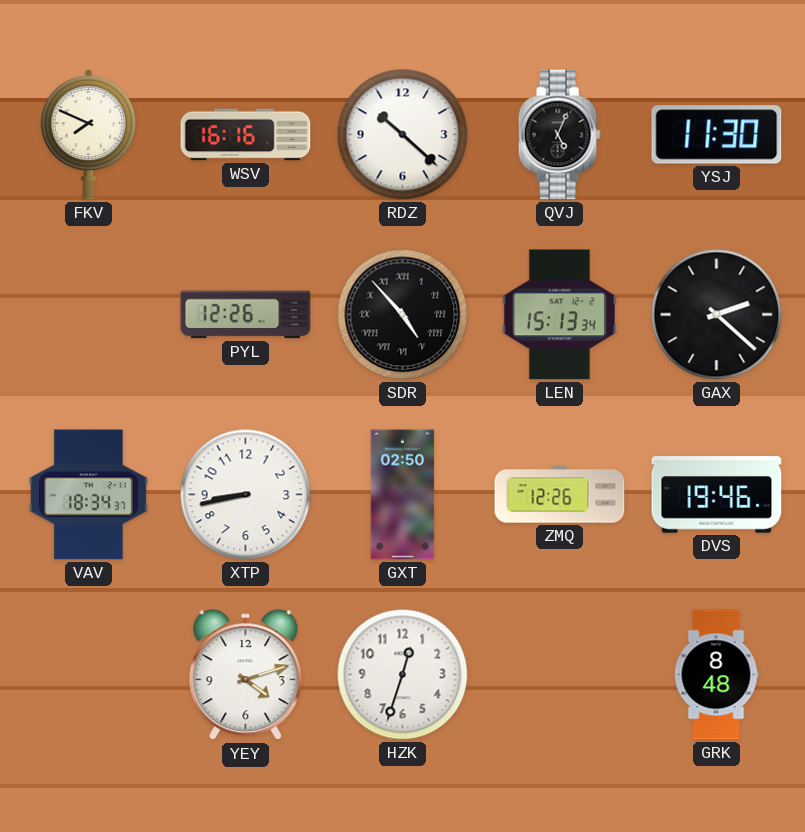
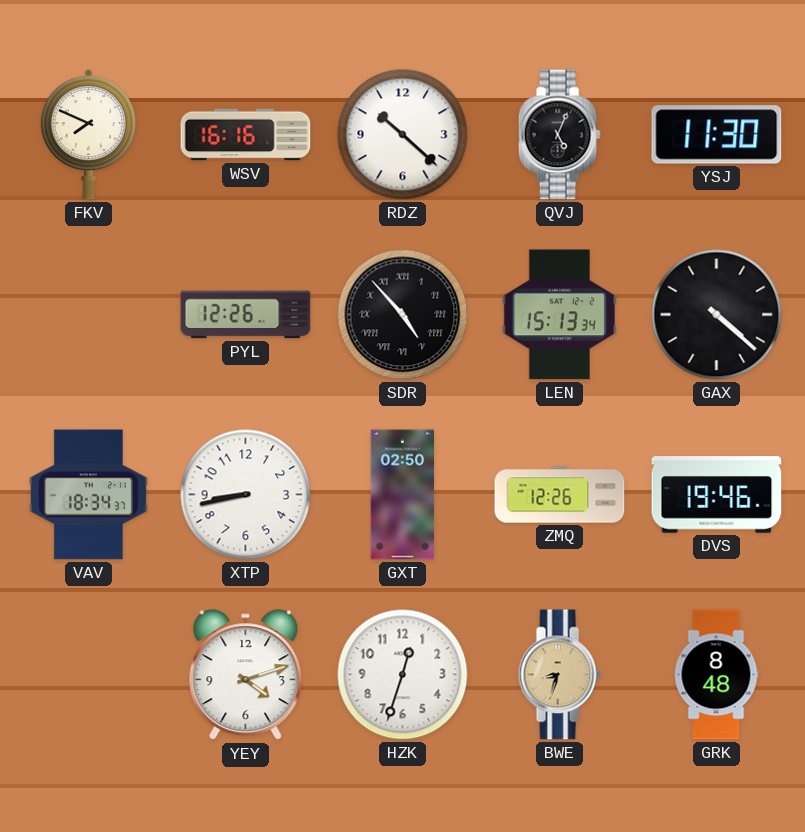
GAX: 2:22 -> 4:22 (717, 315)
BWE: none -> 8:33 (559, 675)
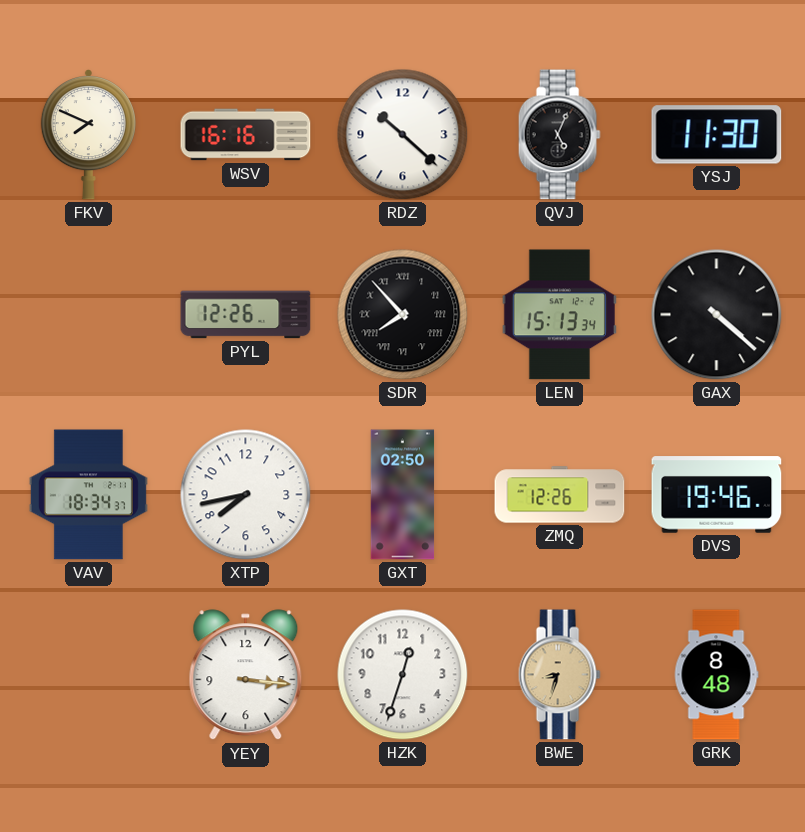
SDR: 4:53 -> 7:53 (403, 315)
XTP: 8:43 -> 7:43 (246, 495)
YEY: 4:12 -> 3:16 (246, 675)
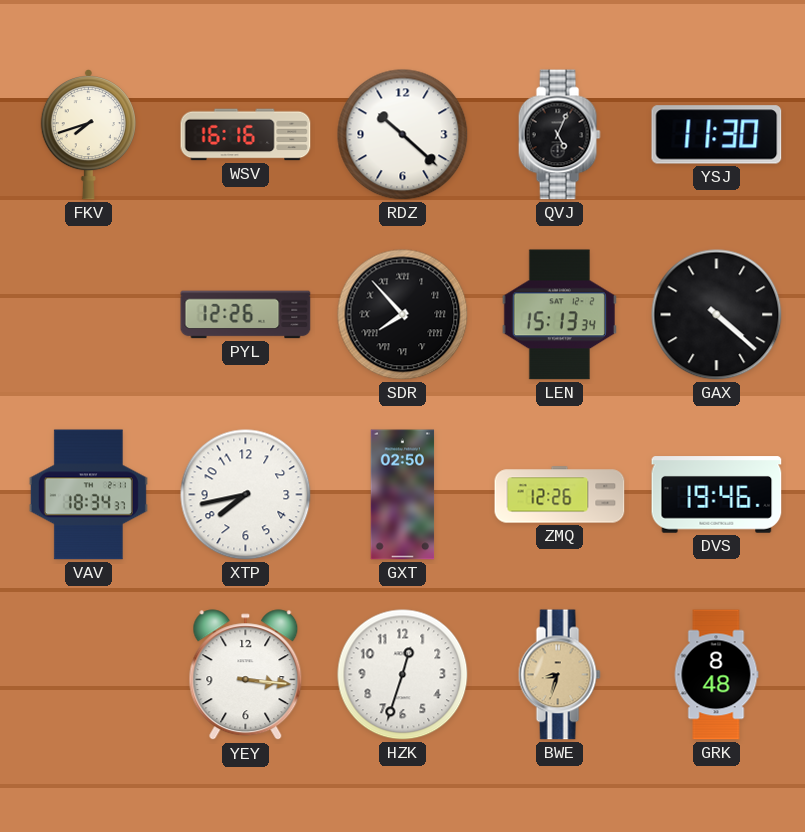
FKV: 7:49 -> 7:42 (88, 135)
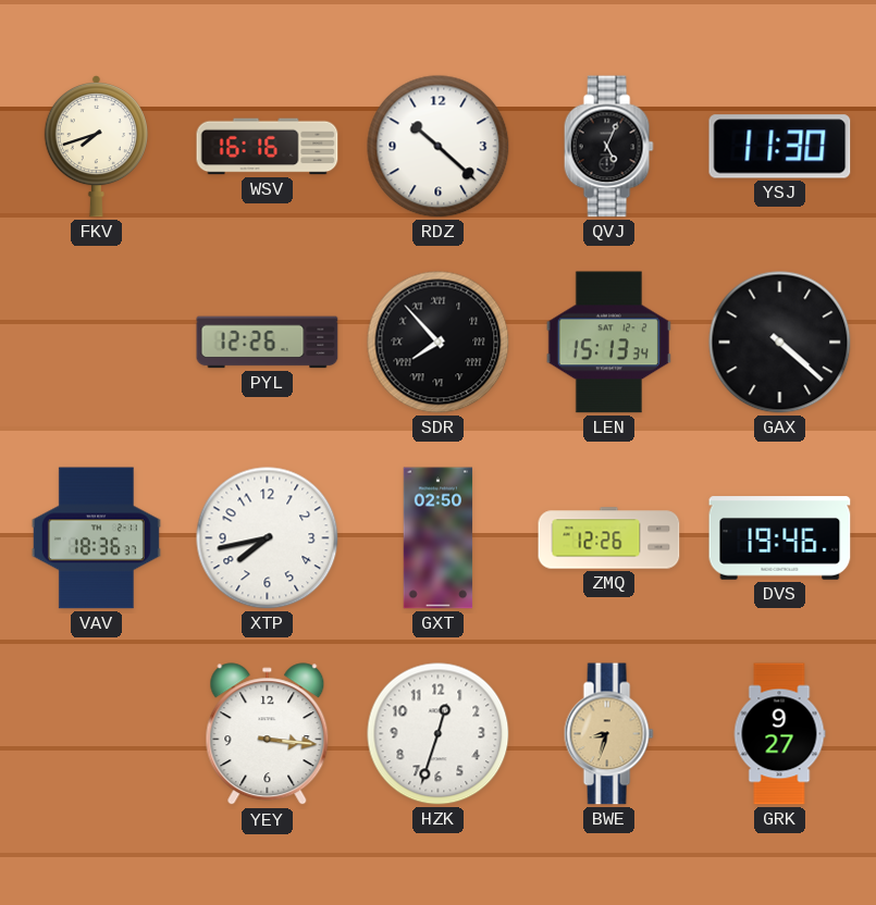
VAV: 18:34 -> 18:36 (96, 538)
GRK: 8:48 -> 9:27 (779, 734)
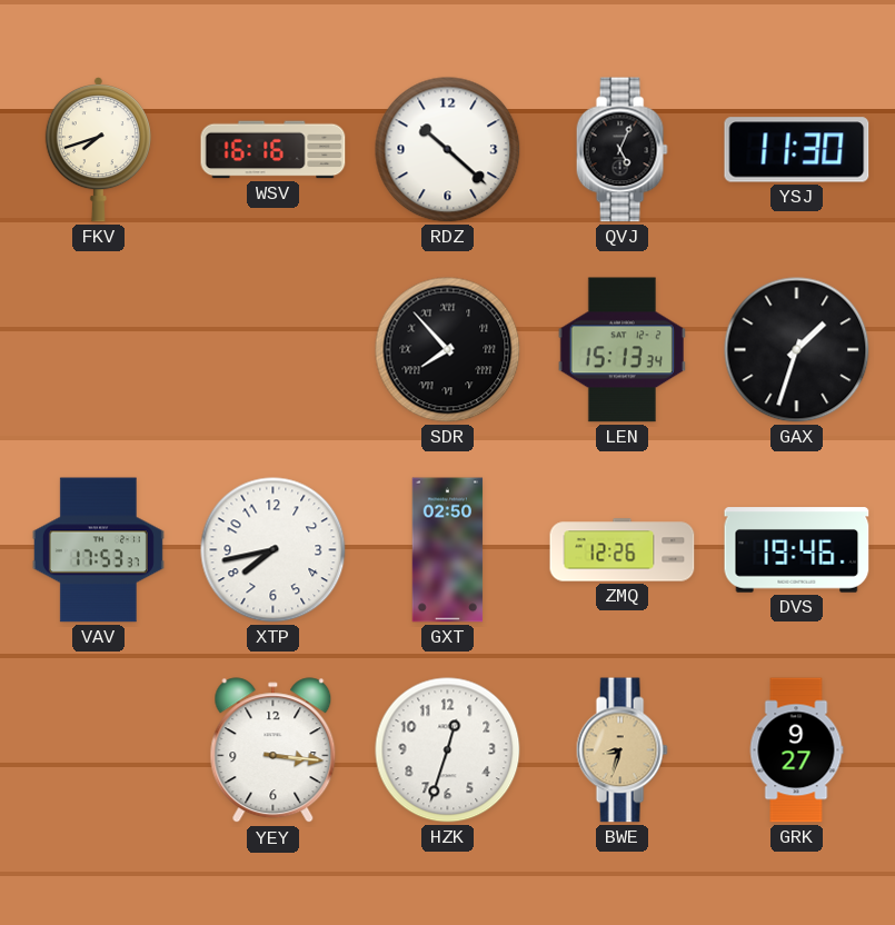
PYL: 12:26 -> none (268, 343)
GAX: 4:22 -> 1:33 (797, 350)
VAV: 18:36 -> 17:53 (98, 550)
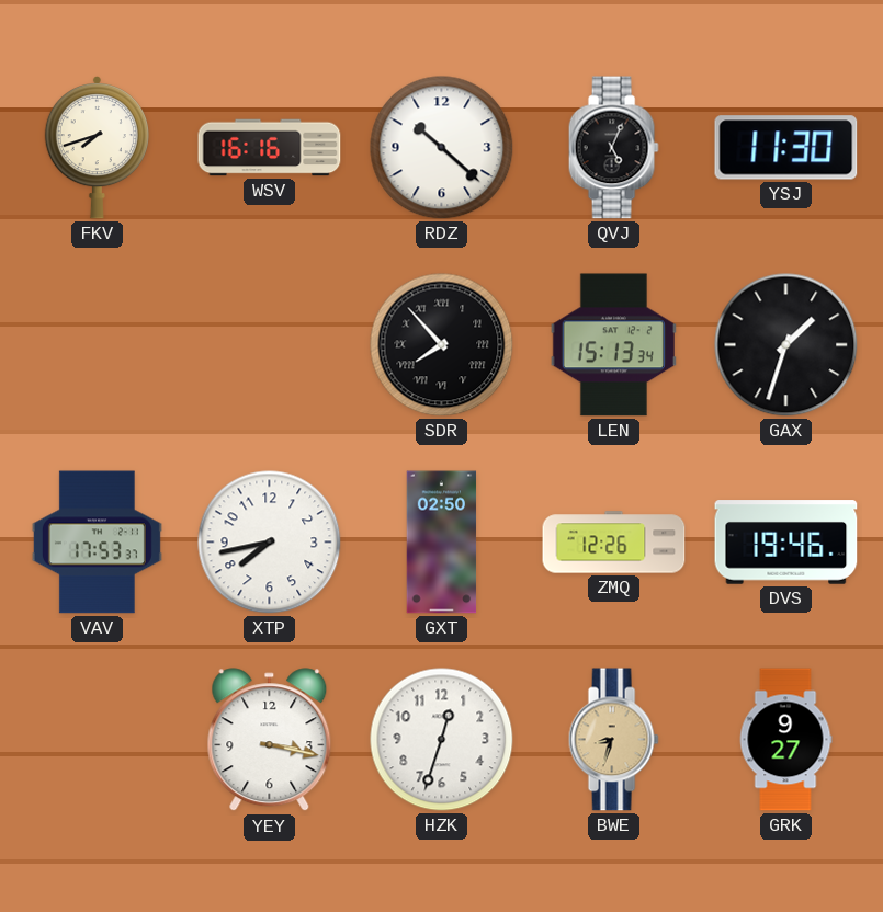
YEY: 3:16 -> 3:17 (270, 740)
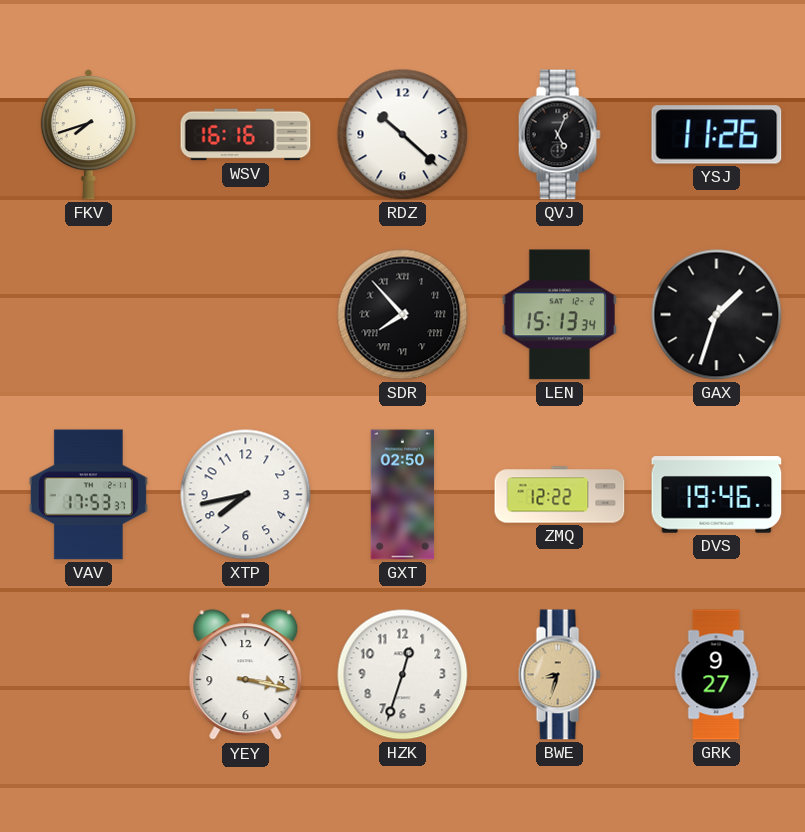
YSJ: 11:30 -> 11:26 (717, 135)
ZMQ: 12:26 -> 12:22 (560, 495)
